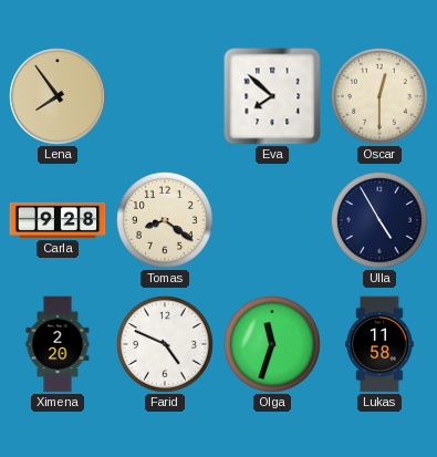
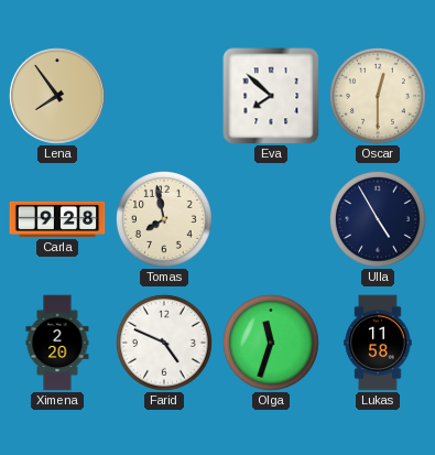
Tomas: 8:21 -> 7:58 (164, 219)
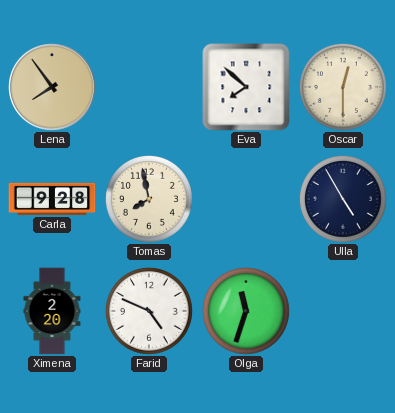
Lukas: 11:58 -> none (378, 343)
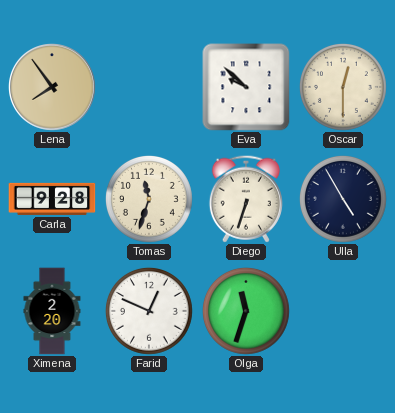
Eva: 7:52 -> 9:52 (246, 87)
Tomas: 7:58 -> 11:33 (149, 199)
Diego: none -> 6:33 (246, 199)
Farid: 4:49 -> 12:49 (149, 311)
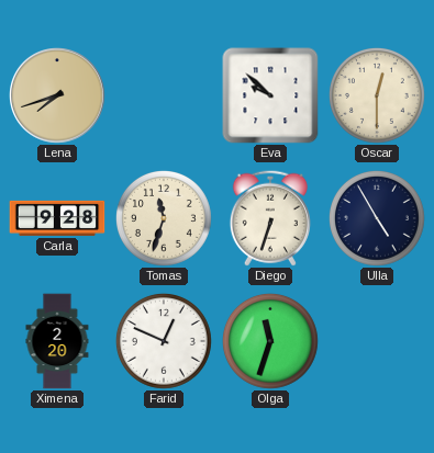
Lena: 7:54 -> 7:42 (58, 97)
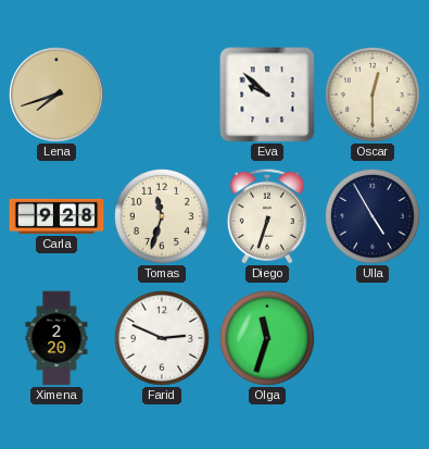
Farid: 12:49 -> 2:49 (162, 338)
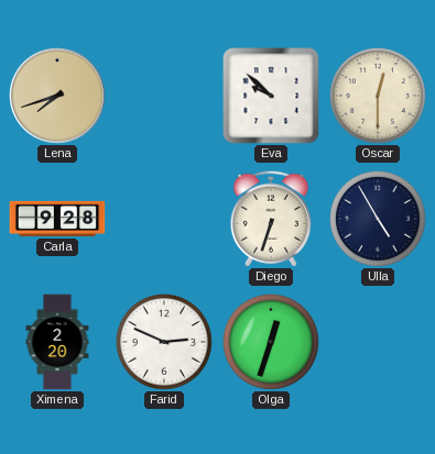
Tomas: 11:33 -> none (162, 216)
Olga: 11:33 -> 12:33 (271, 342)
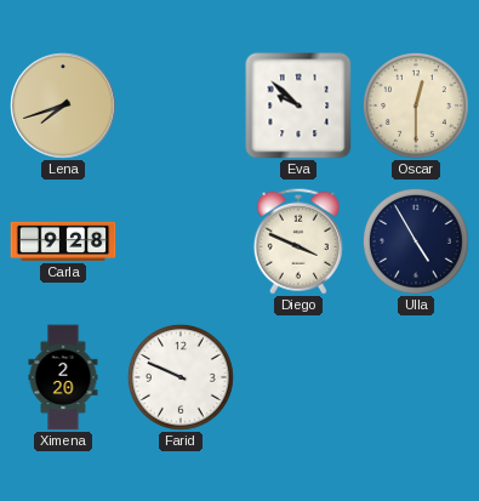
Diego: 6:33 -> 3:49 (298, 241)
Farid: 2:49 -> 9:49 (181, 377)
Olga: 12:33 -> none (271, 342)
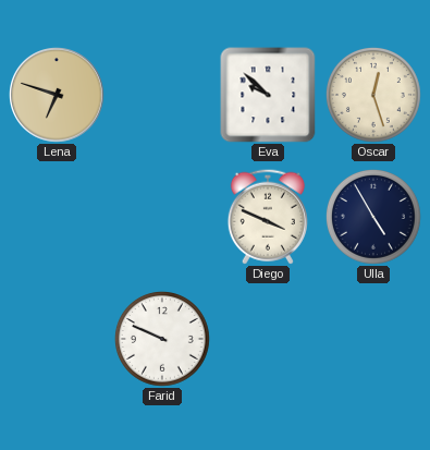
Lena: 7:42 -> 6:48 (58, 96)
Oscar: 12:30 -> 12:27 (373, 95)
Carla: 9:28 -> none (63, 241)
Ximena: 2:20 -> none (63, 377)
